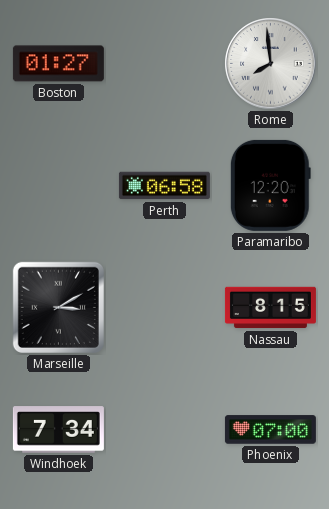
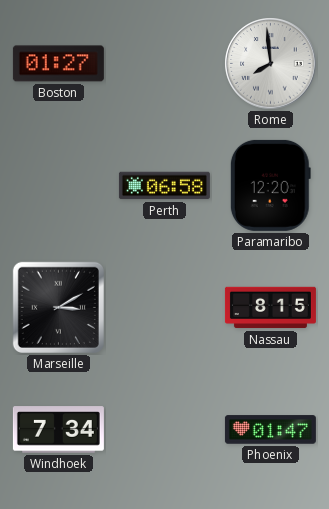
Phoenix: 07:00 -> 01:47 (270, 430)
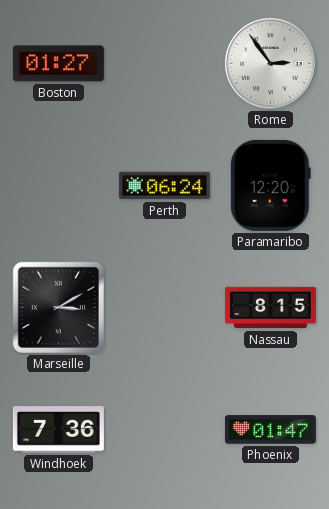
Rome: 7:59 -> 2:54 (271, 64)
Perth: 06:58 -> 06:24 (164, 186)
Windhoek: 7:34 -> 7:36 (58, 430)
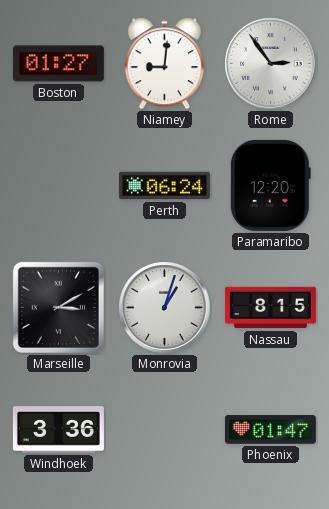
Niamey: none -> 9:01 (164, 64)
Monrovia: none -> 1:03 (165, 308)
Windhoek: 7:36 -> 3:36 (58, 430)
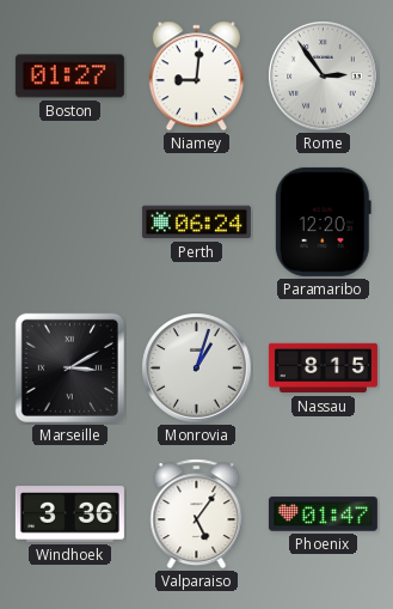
Valparaiso: none -> 5:06 (197, 514)
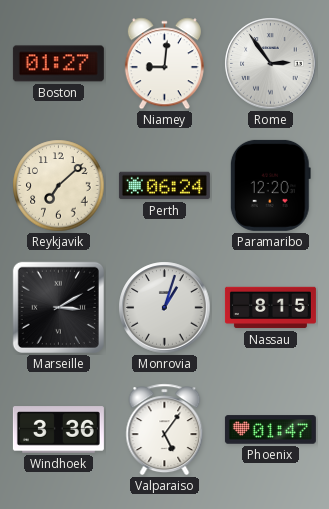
Reykjavik: none -> 7:08 (59, 186)
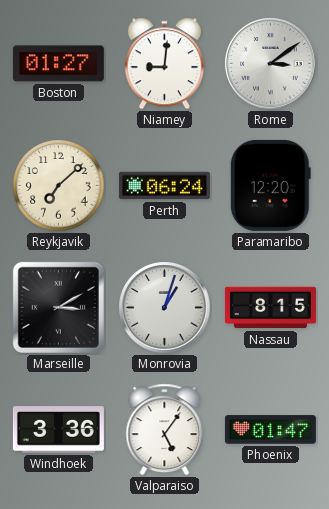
Rome: 2:54 -> 3:09 (271, 64)
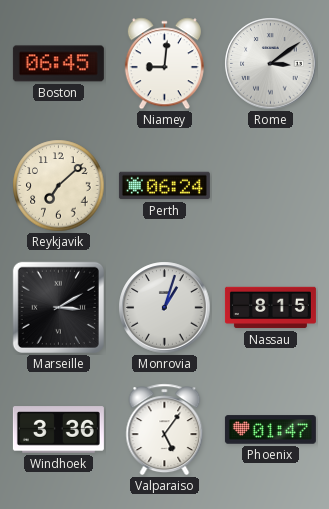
Boston: 01:27 -> 06:45 (58, 64)
Paramaribo: 12:20 -> none (270, 185)
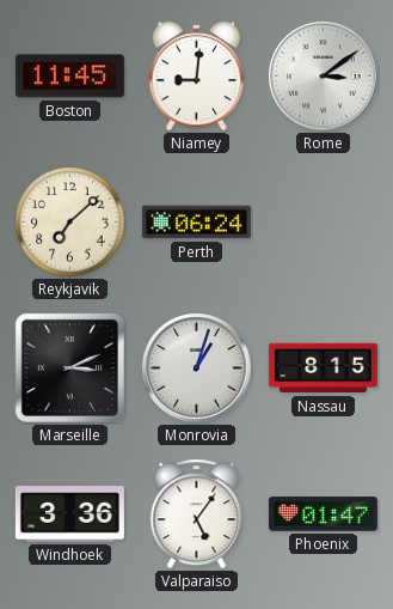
Boston: 06:45 -> 11:45 (69, 77)
Marseille: 3:10 -> 3:11 (69, 367)
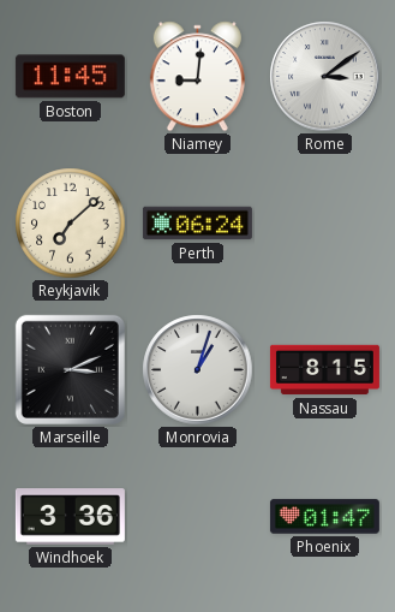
Valparaiso: 5:06 -> none (197, 514)
